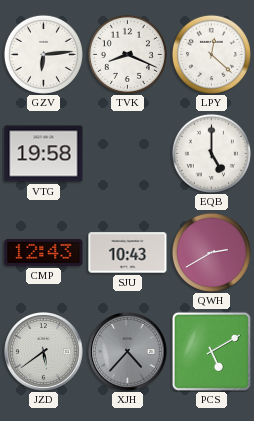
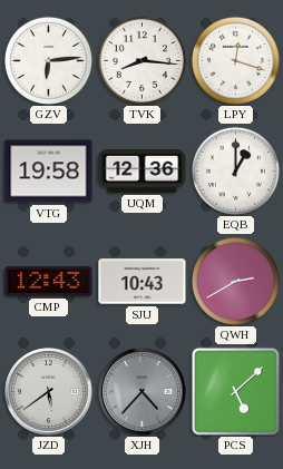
TVK: 8:19 -> 8:16 (141, 60)
LPY: 12:22 -> 12:18 (235, 60)
UQM: none -> 12:36 (143, 170)
EQB: 5:00 -> 1:00 (235, 170)
PCS: 5:10 -> 5:08 (235, 391)
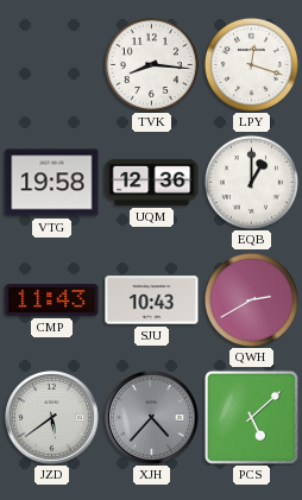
GZV: 6:14 -> none (48, 60)
CMP: 12:43 -> 11:43 (52, 299)
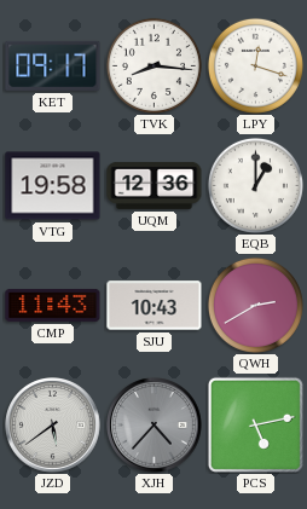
KET: none -> 09:17 (53, 65)
PCS: 5:08 -> 5:13 (255, 424)
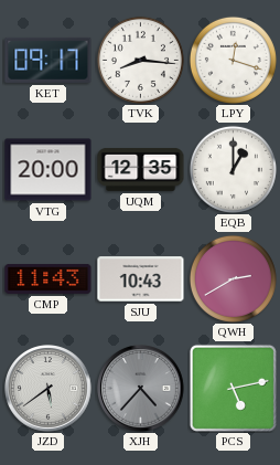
VTG: 19:58 -> 20:00 (49, 170)
UQM: 12:36 -> 12:35 (141, 169)
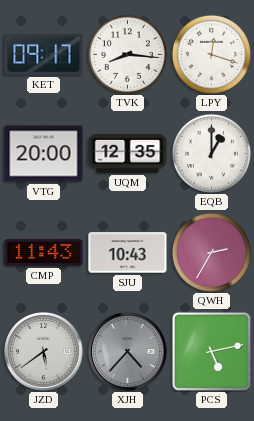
QWH: 2:40 -> 2:35 (211, 252)
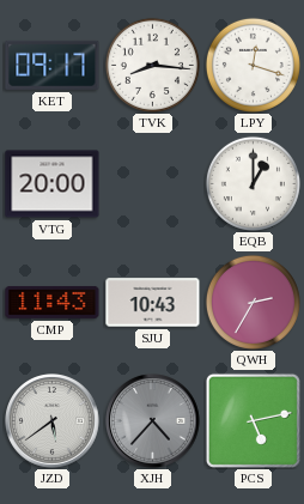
UQM: 12:35 -> none (128, 153)
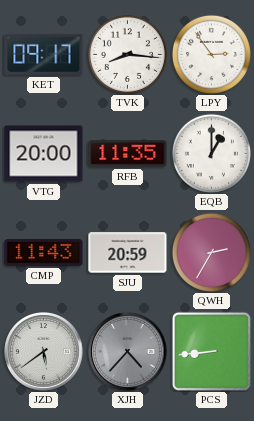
LPY: 12:18 -> 2:54 (211, 54)
RFB: none -> 11:35 (128, 154)
SJU: 10:43 -> 20:59 (128, 253)
PCS: 5:13 -> 8:44 (211, 351)
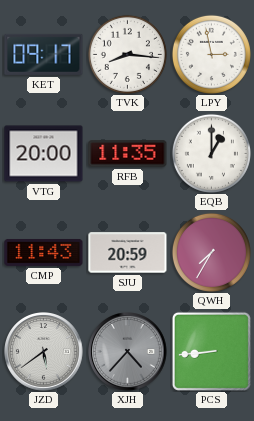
LPY: 2:54 -> 2:58 (211, 54)
QWH: 2:35 -> 7:35 (211, 252)
